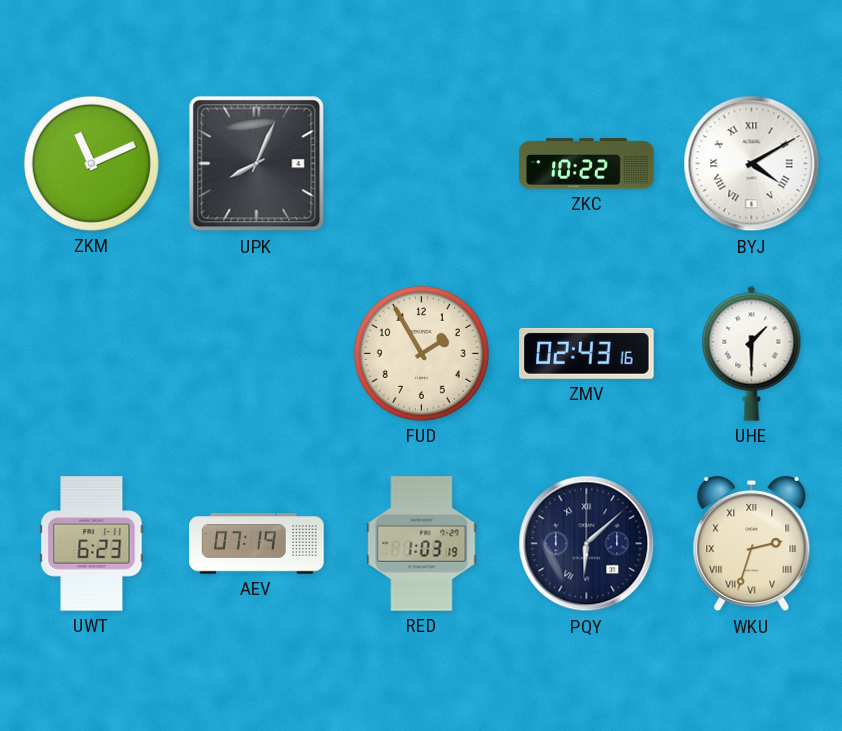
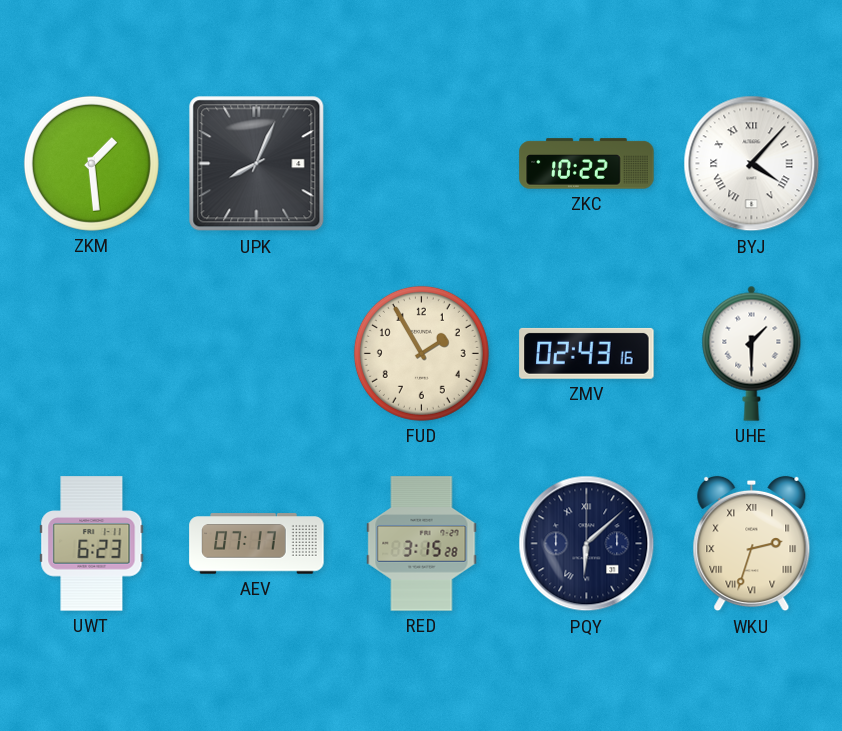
ZKM: 11:11 -> 1:29 (91, 163)
BYJ: 4:10 -> 4:07 (752, 164)
AEV: 07:19 -> 07:17 (257, 544)
RED: 1:03 -> 3:15 (422, 544)
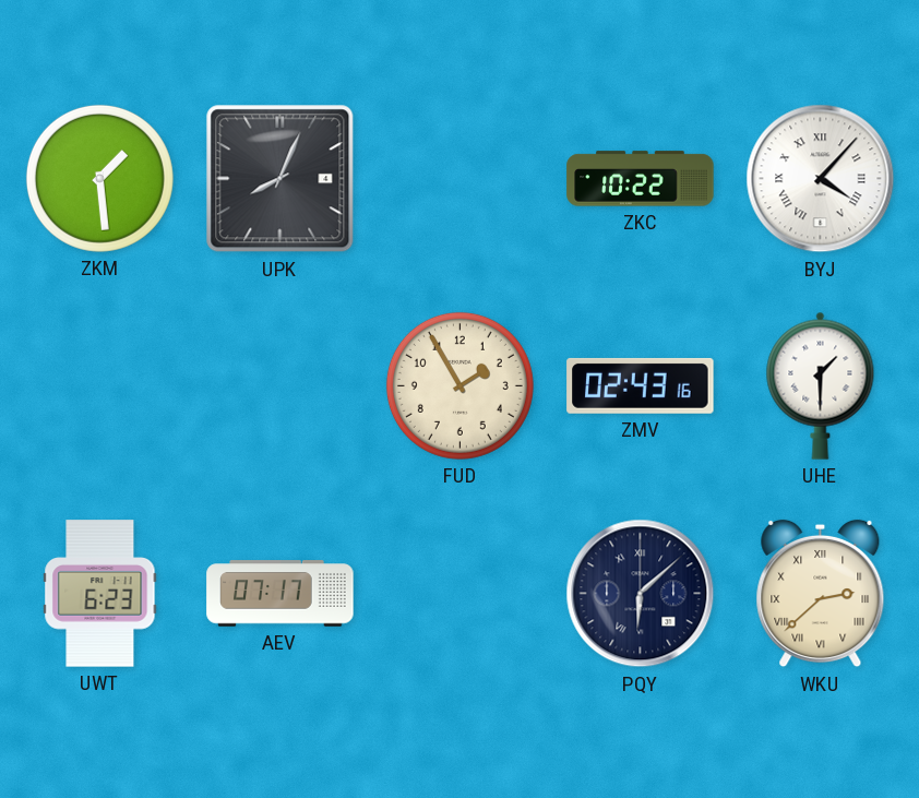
RED: 3:15 -> none (422, 544)
WKU: 2:33 -> 2:38 (821, 594)
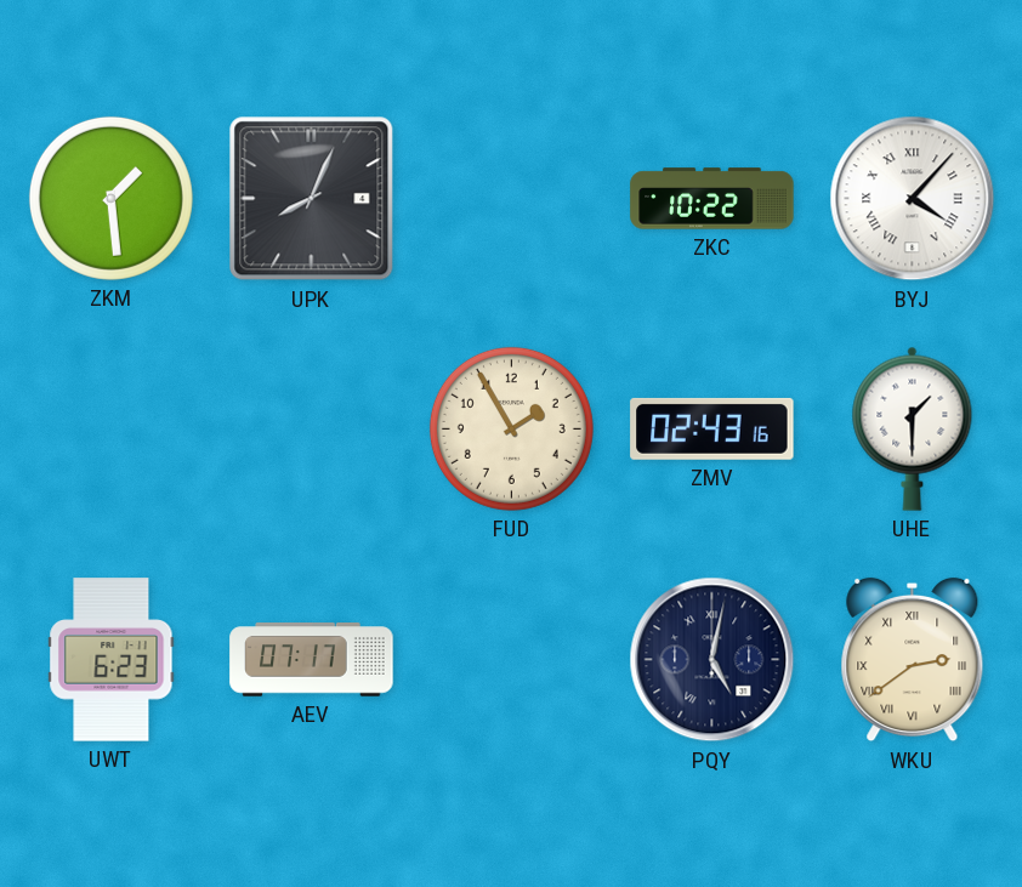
PQY: 6:08 -> 5:02 (712, 660)
WKU: 2:38 -> 2:39 (913, 660)
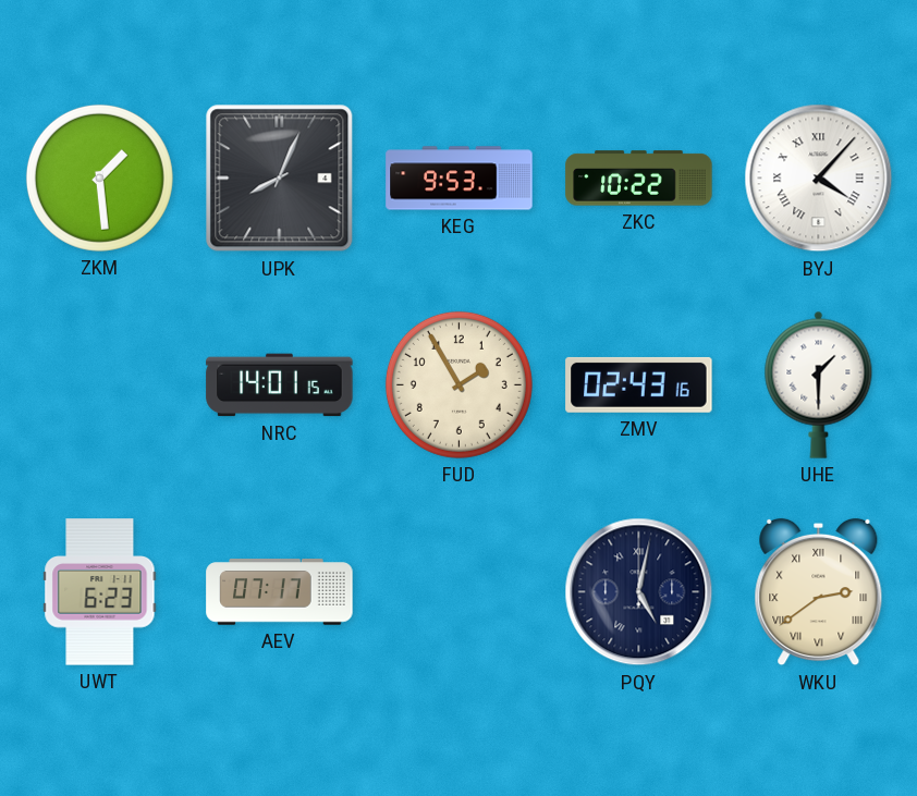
KEG: none -> 9:53 (460, 179)
NRC: none -> 14:01 (280, 385)
